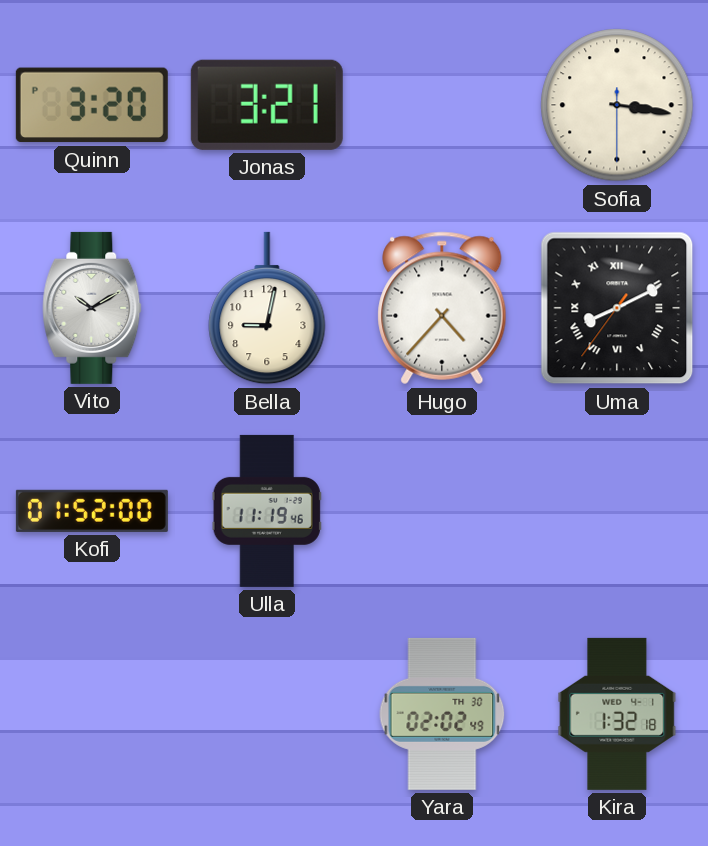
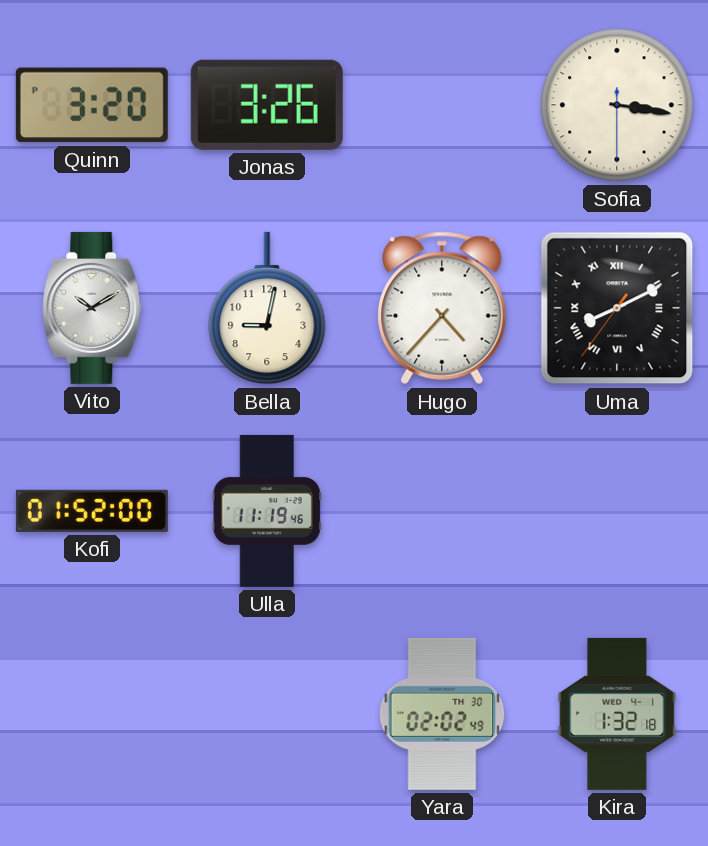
Jonas: 3:21 -> 3:26 (267, 105)
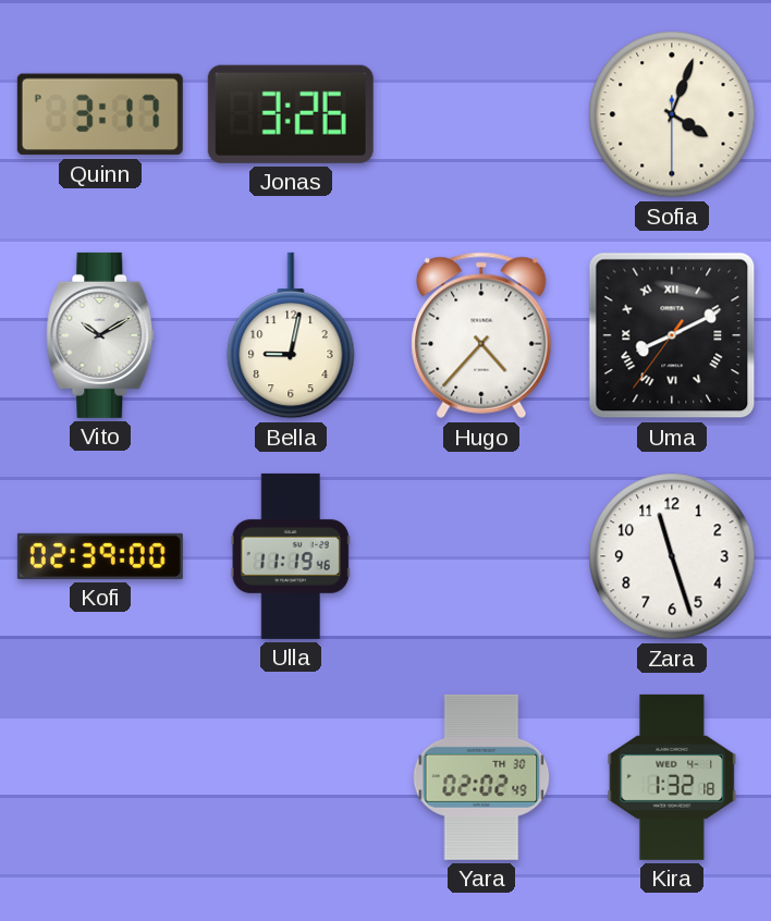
Quinn: 3:20 -> 3:17 (100, 114)
Sofia: 3:16 -> 4:03 (672, 114)
Kofi: 01:52 -> 02:39 (100, 556)
Zara: none -> 11:27 (672, 556)
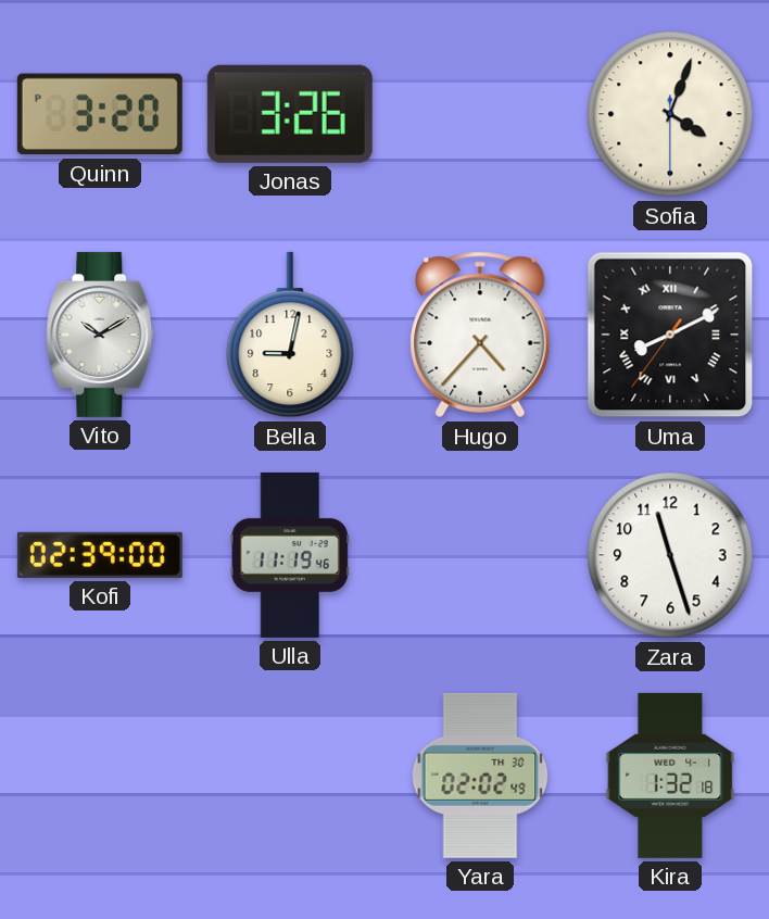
Quinn: 3:17 -> 3:20 (100, 114)
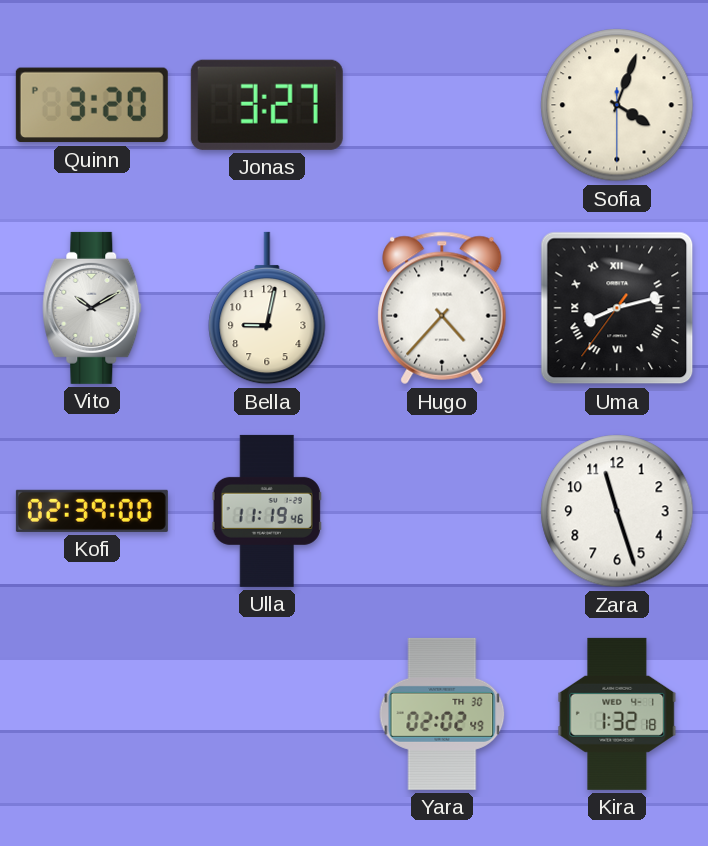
Jonas: 3:26 -> 3:27 (267, 105)
Uma: 8:10 -> 8:12 (617, 308)
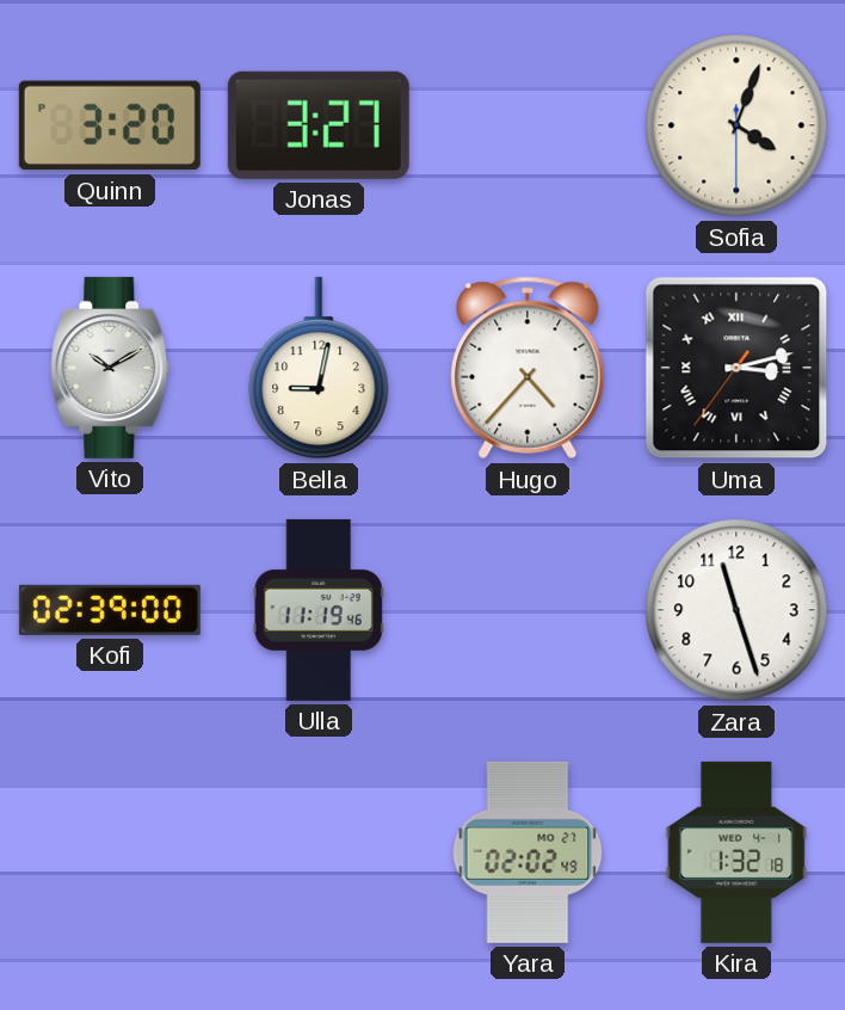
Uma: 8:12 -> 3:12 (736, 368)
Yara date: TH 30 -> MO 27 (528, 852)
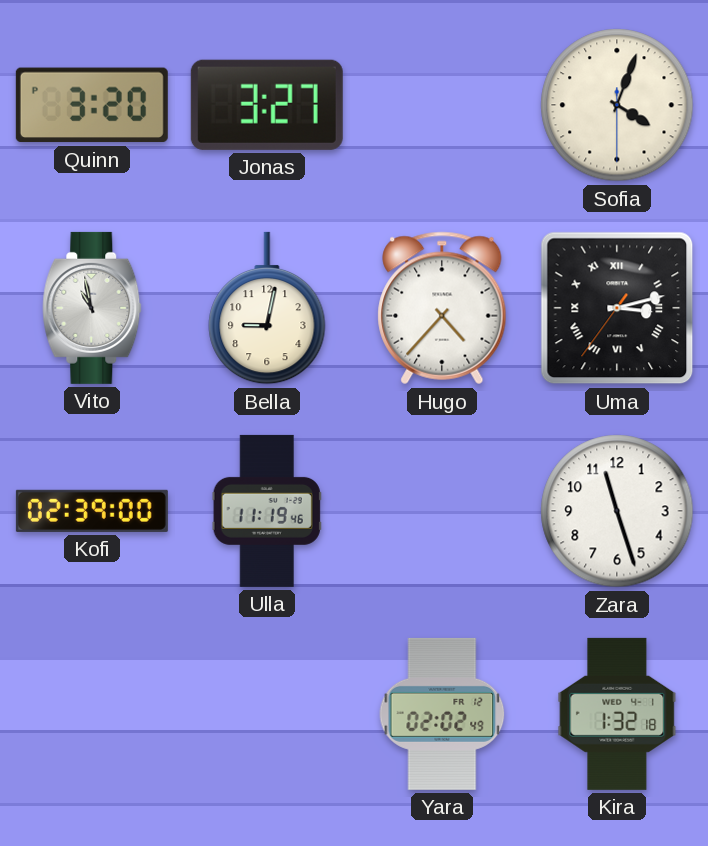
Vito: 10:10 -> 10:58 (92, 308)
Yara date: MO 27 -> FR 12 (442, 714)
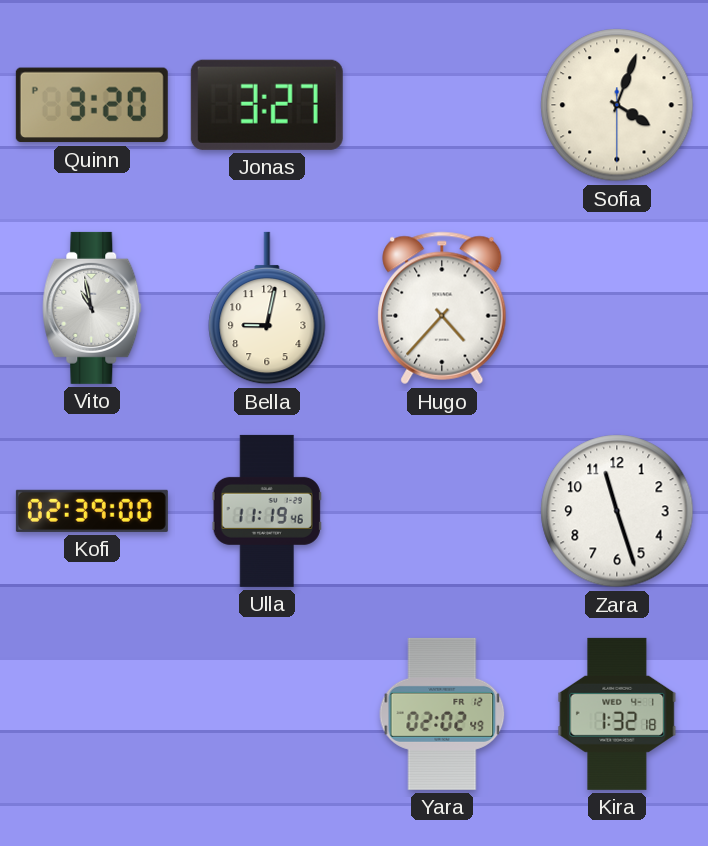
Uma: 3:12 -> none (617, 308)
